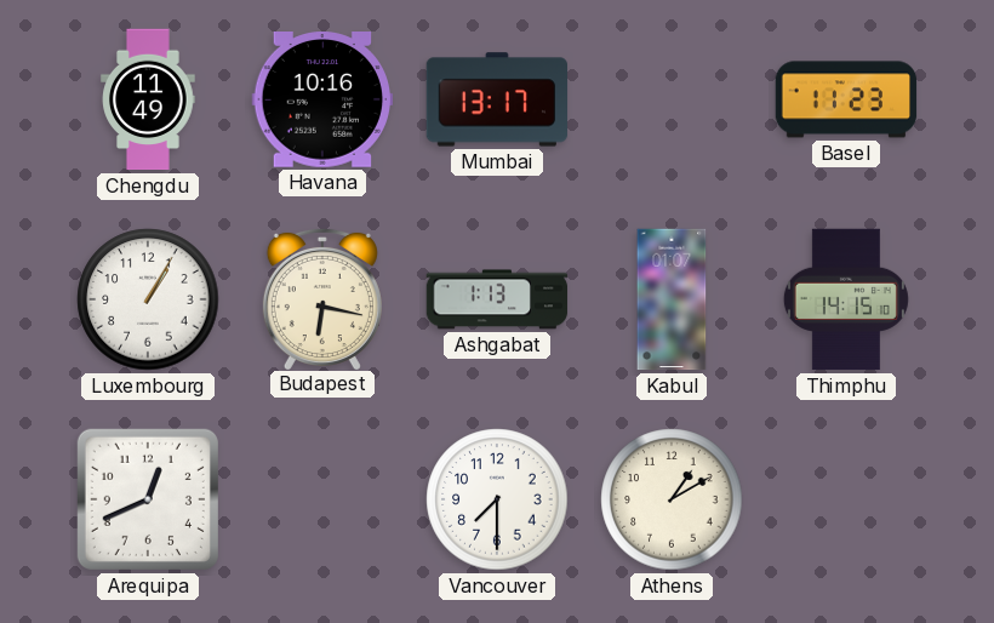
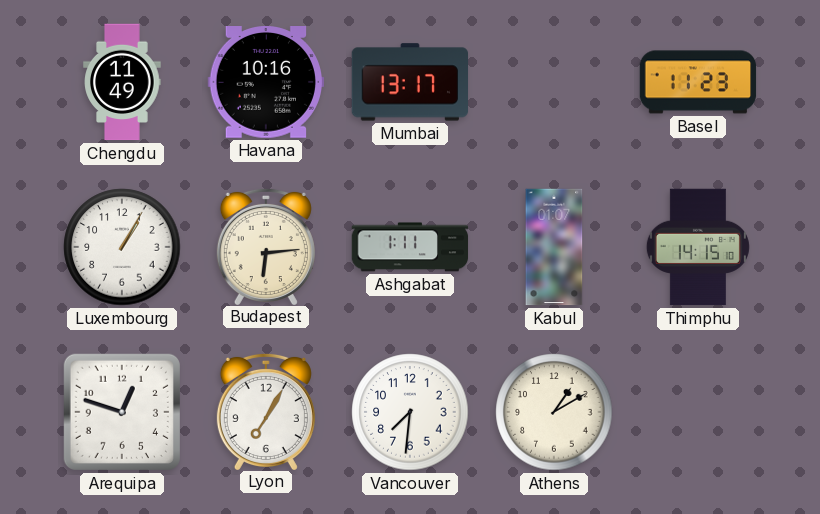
Budapest: 6:17 -> 6:14 (266, 246)
Ashgabat: 1:13 -> 1:11 (410, 247)
Arequipa: 12:41 -> 12:48 (122, 412)
Lyon: none -> 7:05 (266, 411)
Vancouver: 7:30 -> 7:31 (410, 412)
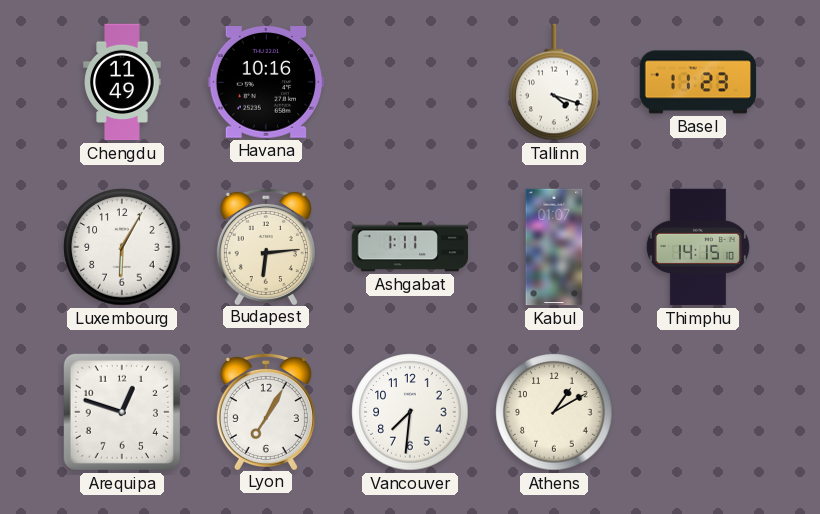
Mumbai: 13:17 -> none (410, 82)
Tallinn: none -> 4:18 (554, 82)
Luxembourg: 1:05 -> 6:05 (122, 247)
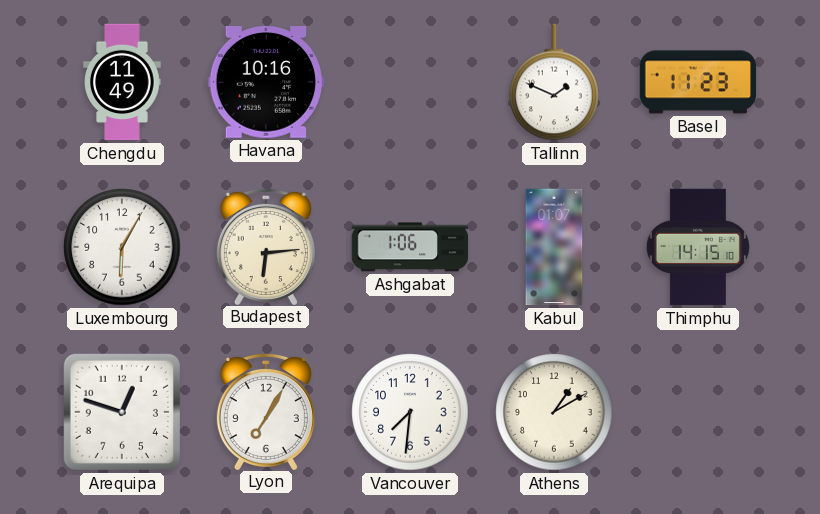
Tallinn: 4:18 -> 1:49 (554, 82)
Ashgabat: 1:11 -> 1:06 (410, 247)
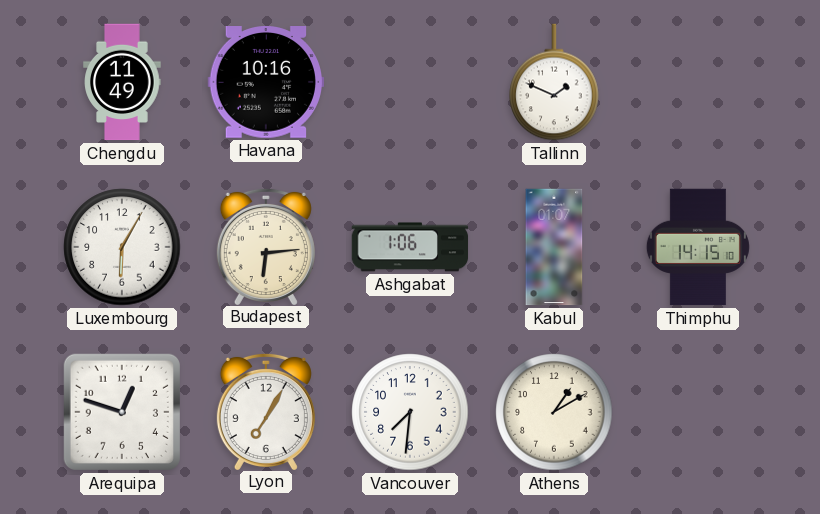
Basel: 11:23 -> none (698, 82)
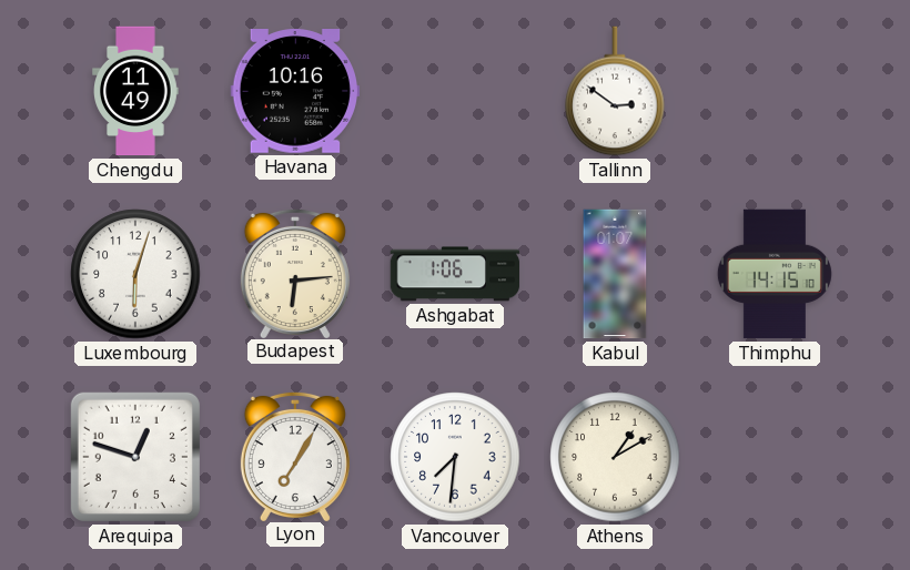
Tallinn: 1:49 -> 2:51 (615, 91)
Luxembourg: 6:05 -> 6:03 (135, 274)
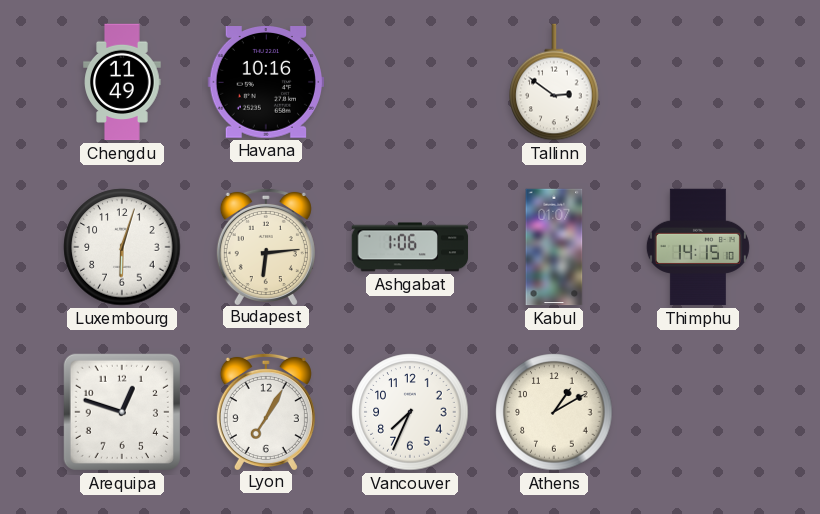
Vancouver: 7:31 -> 7:34 (410, 412)
